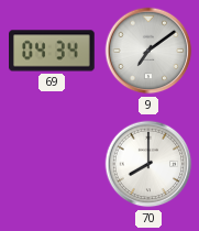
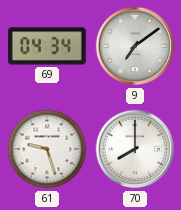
61: none -> 9:27 (47, 149)
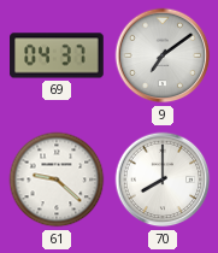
69: 04:34 -> 04:37 (57, 55)
61: 9:27 -> 9:22 (57, 180)
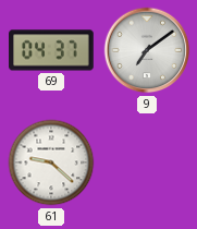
70: 8:00 -> none (163, 180)
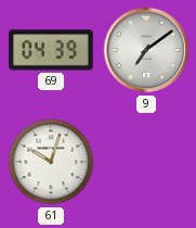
69: 04:37 -> 04:39 (51, 50)
61: 9:22 -> 10:03 (51, 162)
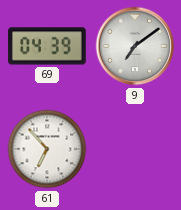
61: 10:03 -> 6:53 (47, 149)
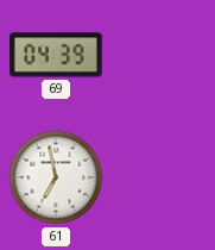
9: 7:09 -> none (135, 46)
61: 6:53 -> 6:58 (56, 177)
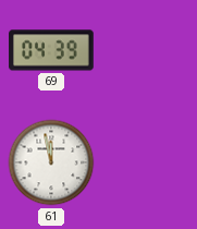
61: 6:58 -> 11:58 (51, 162)
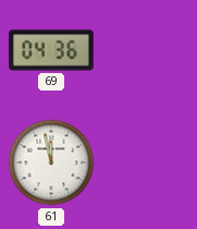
69: 04:39 -> 04:36 (51, 50)
